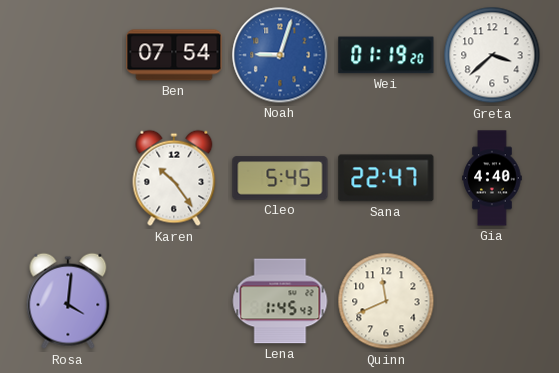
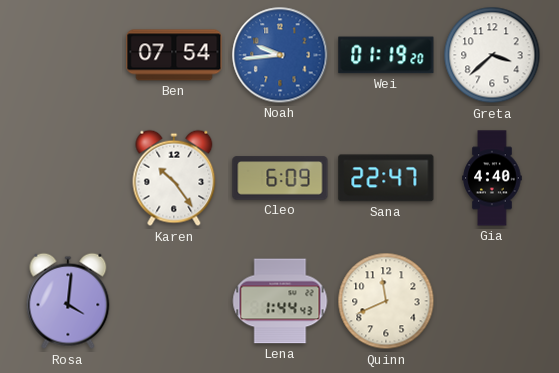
Noah: 9:03 -> 9:44 (280, 55)
Cleo: 5:45 -> 6:09 (280, 178)
Lena: 1:45 -> 1:44 (280, 301)
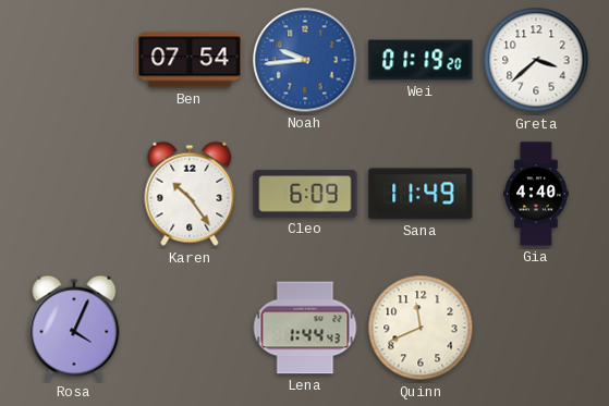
Sana: 22:47 -> 11:49 (421, 194)
Rosa: 4:01 -> 4:04 (74, 328)
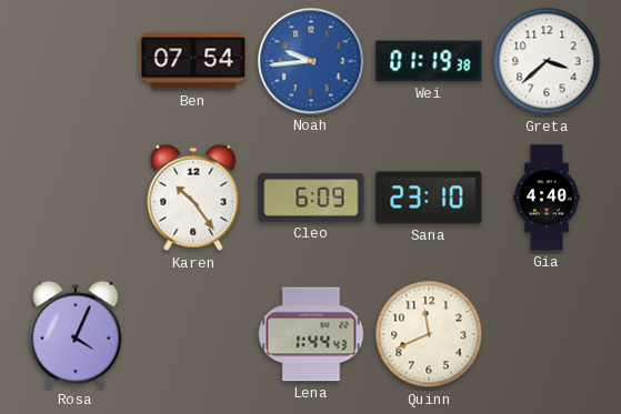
Wei: 01:19:20 -> 01:19:38 (429, 61)
Sana: 11:49 -> 23:10 (429, 198)
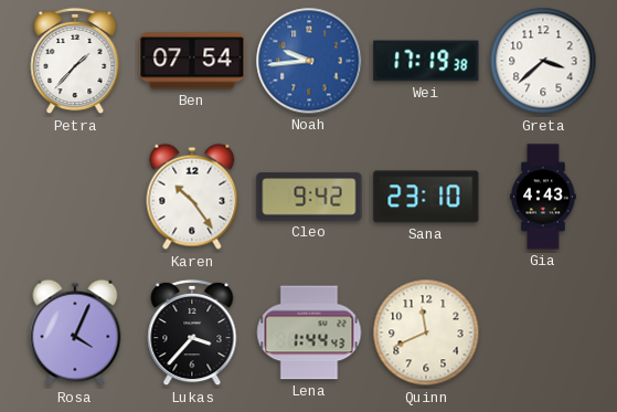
Petra: none -> 1:37 (75, 61)
Wei: 01:19 -> 17:19 (426, 61)
Cleo: 6:09 -> 9:42 (309, 197)
Gia: 4:40 -> 4:43 (543, 197)
Lukas: none -> 3:37 (192, 332)
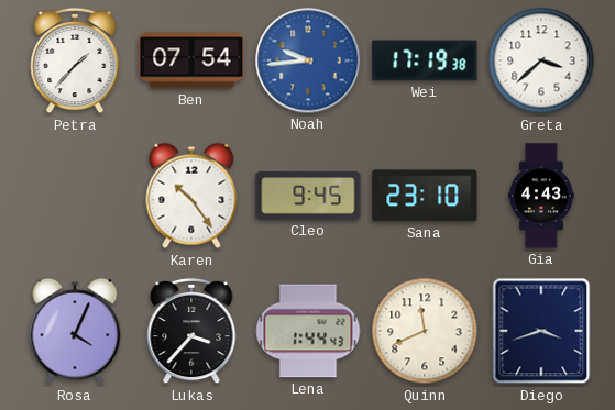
Cleo: 9:42 -> 9:45 (308, 196)
Diego: none -> 3:42 (541, 331)
